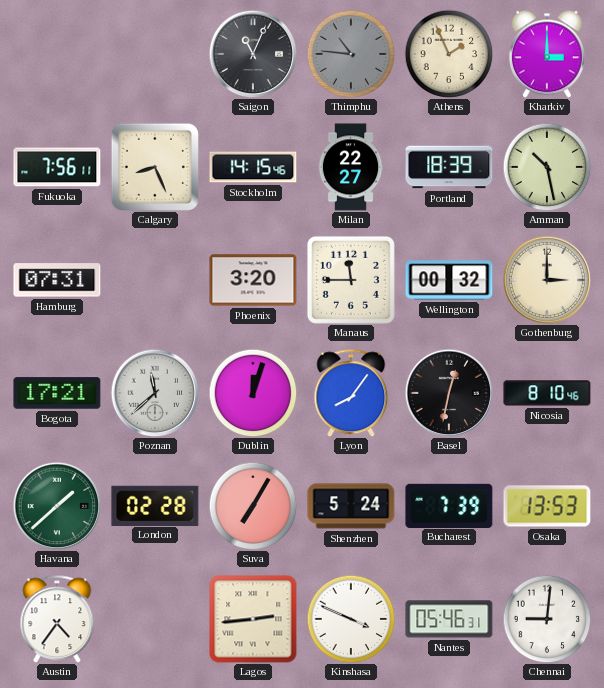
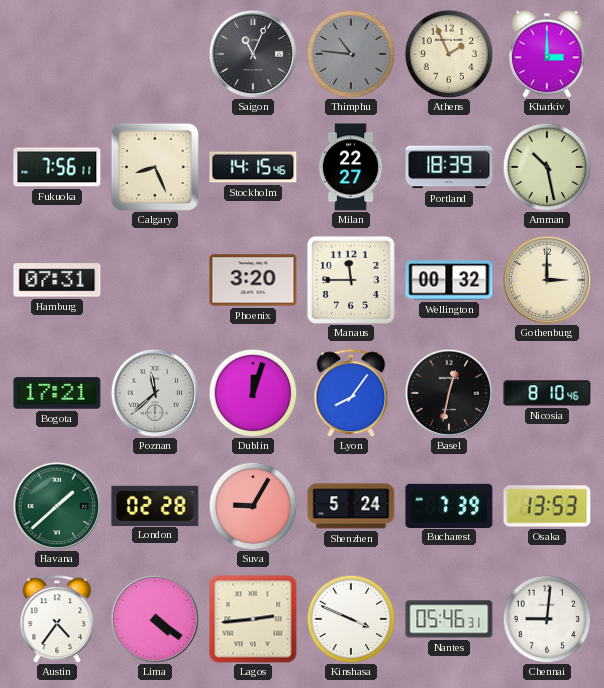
Suva: 7:05 -> 9:05 (253, 506)
Lima: none -> 4:21 (155, 619)
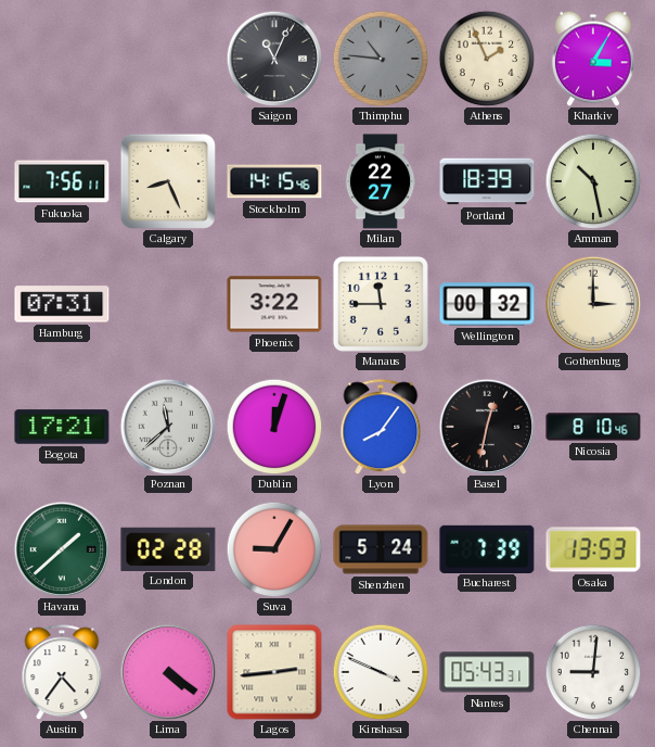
Kharkiv: 3:00 -> 3:05 (593, 59)
Phoenix: 3:20 -> 3:22 (274, 304)
Nantes: 05:46 -> 05:43 (487, 672)
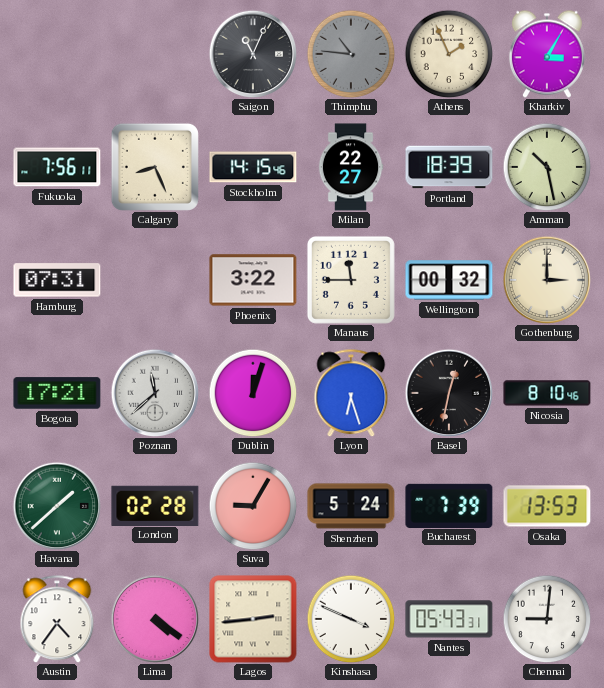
Lyon: 8:06 -> 6:27 (351, 393)
